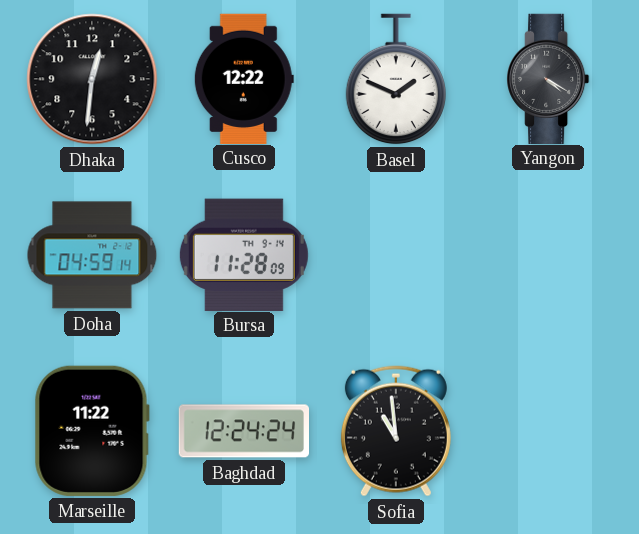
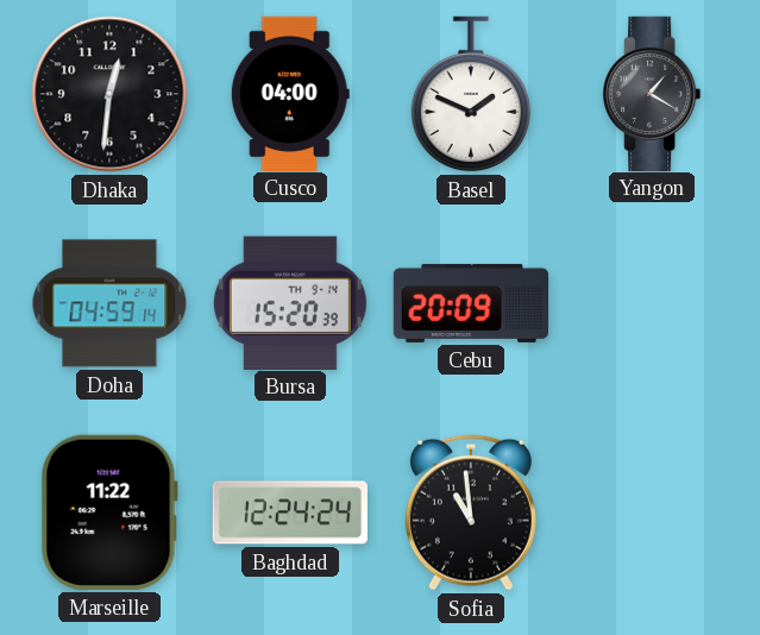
Cusco: 12:22 -> 04:00 (290, 93)
Yangon: 4:20 -> 1:20 (652, 93)
Bursa: 11:28 -> 15:20 (290, 302)
Cebu: none -> 20:09 (470, 303)
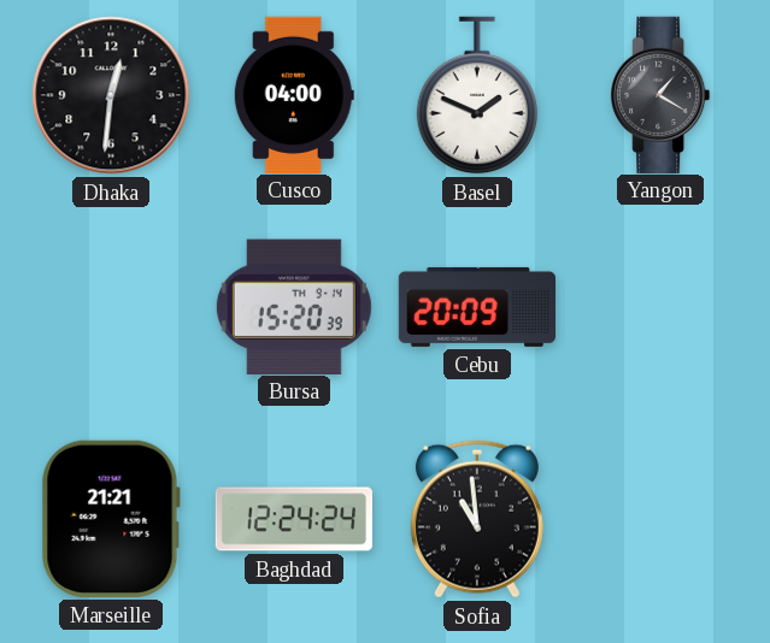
Doha: 04:59 -> none (109, 303)
Marseille: 11:22 -> 21:21 (111, 519)
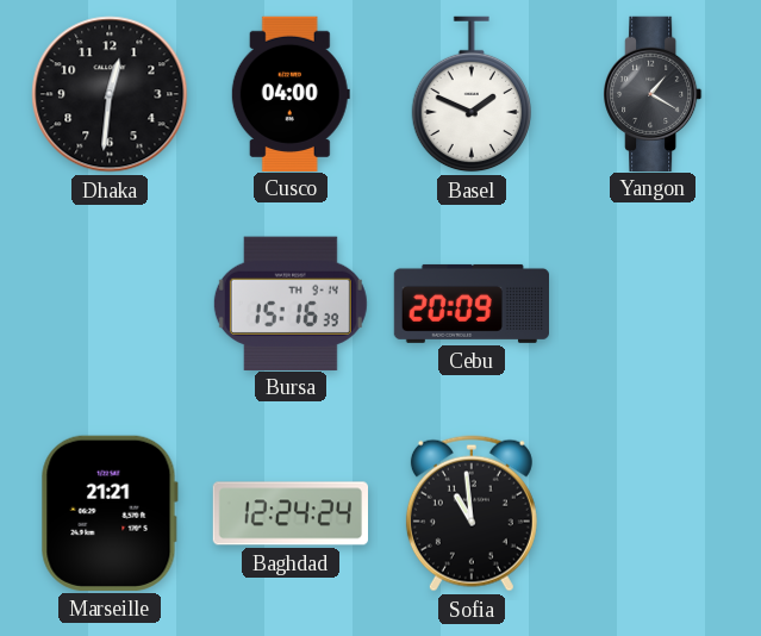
Bursa: 15:20 -> 15:16 (291, 303)
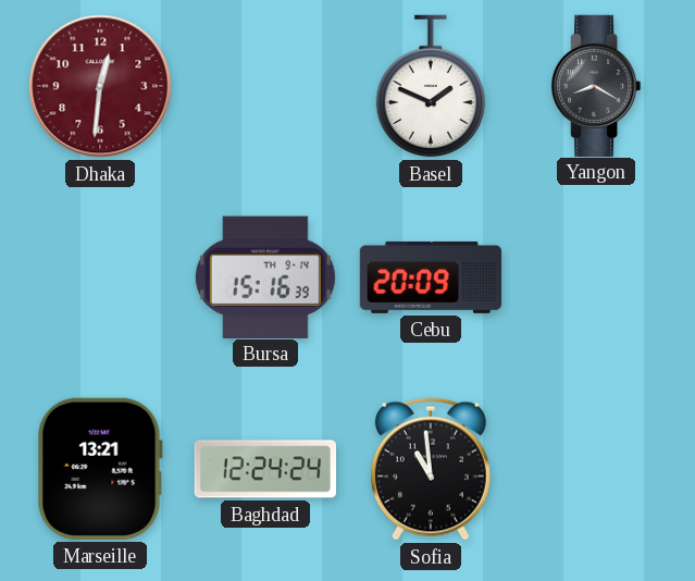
Dhaka dial: black -> burgundy (100, 86)
Cusco: 04:00 -> none (291, 93)
Yangon: 1:20 -> 8:20 (596, 85)
Marseille: 21:21 -> 13:21 (100, 469)
